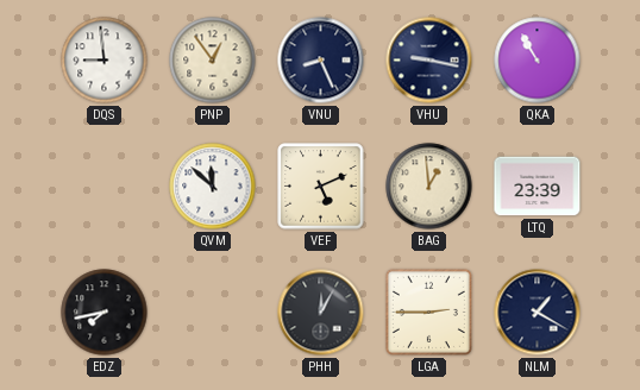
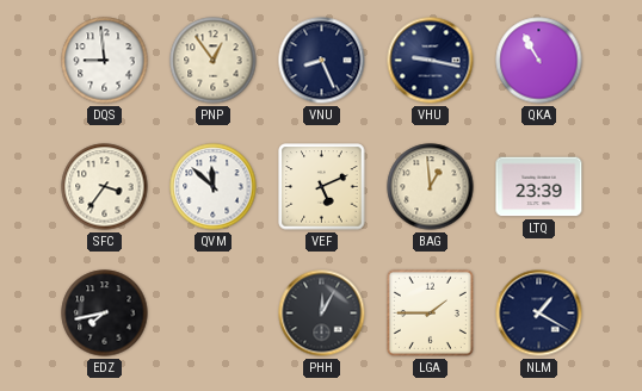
SFC: none -> 3:36 (105, 187)
LGA: 2:45 -> 1:45 (430, 312)
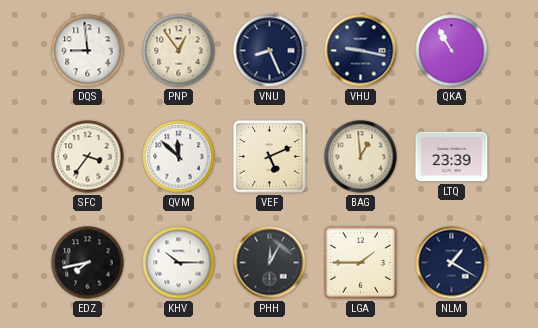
KHV: none -> 10:15 (179, 263)
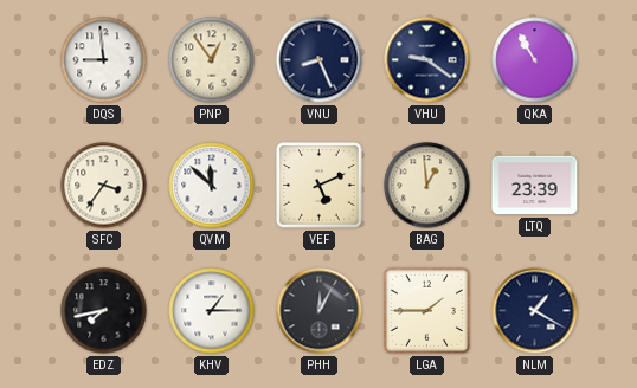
VHU: 9:17 -> 9:21 (427, 60)
KHV: 10:15 -> 1:15 (212, 311)
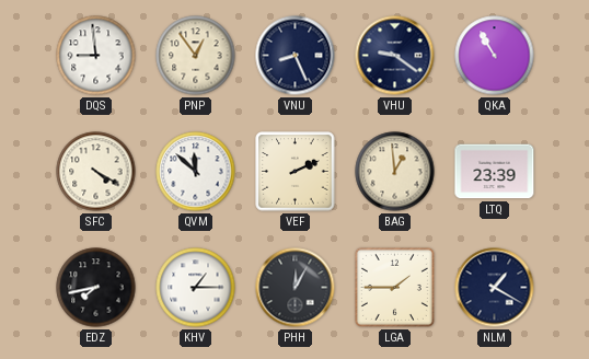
SFC: 3:36 -> 4:20 (96, 172)
VEF: 5:11 -> 2:11 (296, 172)
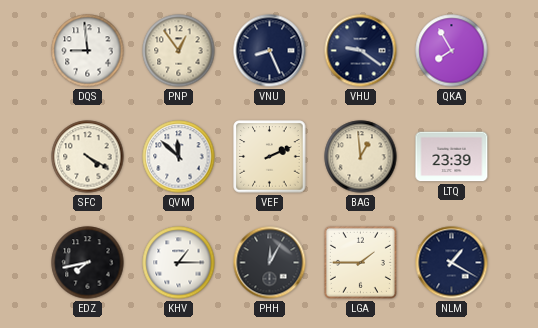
QKA: 10:55 -> 7:55 (452, 51)
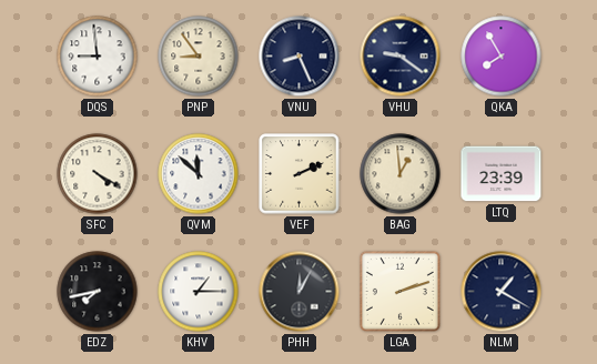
PNP: 12:54 -> 8:54 (199, 57)
LGA: 1:45 -> 2:12 (399, 291)
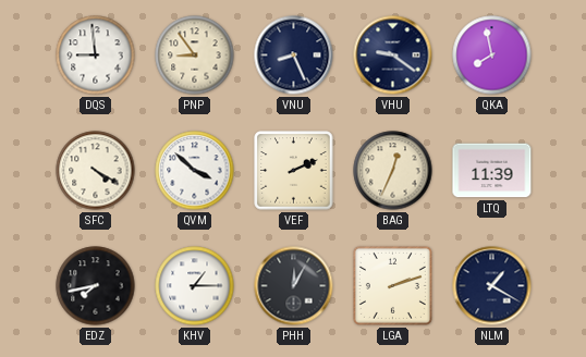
QKA: 7:55 -> 7:58 (492, 56)
QVM: 11:52 -> 3:52 (195, 171)
BAG: 12:59 -> 12:34 (393, 171)
LTQ: 23:39 -> 11:39 (492, 171)
